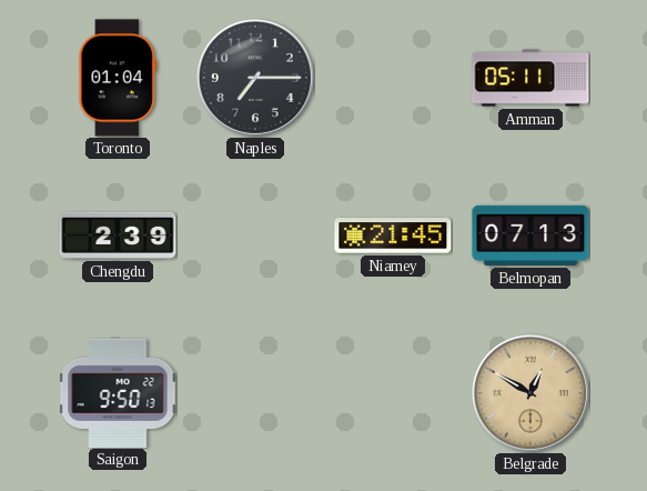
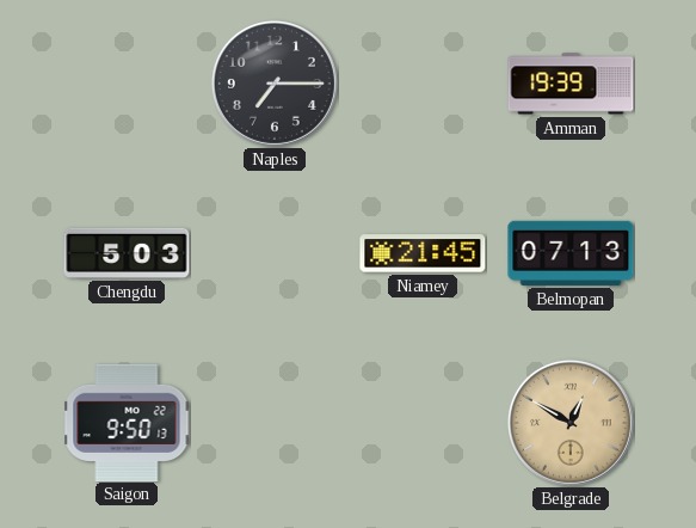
Toronto: 01:04 -> none (118, 78)
Amman: 05:11 -> 19:39 (571, 84)
Chengdu: 2:39 -> 5:03 (127, 253)
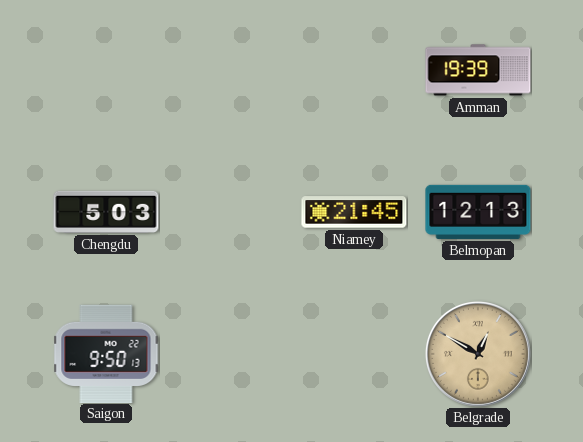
Naples: 7:15 -> none (275, 84)
Belmopan: 07:13 -> 12:13 (478, 212)
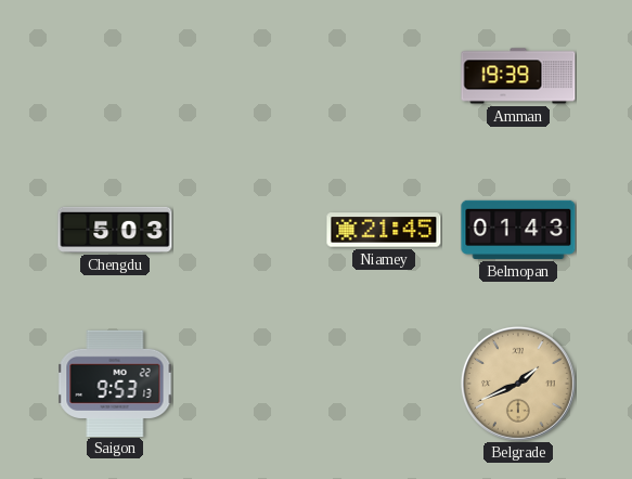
Belmopan: 12:13 -> 01:43 (518, 230)
Saigon: 9:50 -> 9:53 (115, 383)
Belgrade: 12:50 -> 1:41 (518, 384)
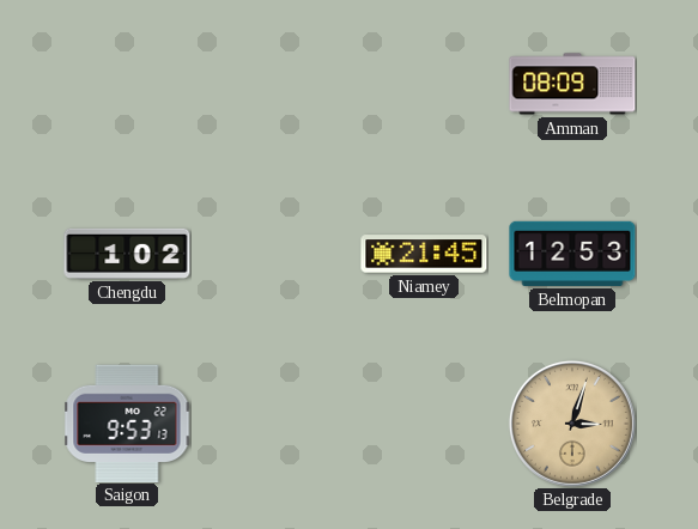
Amman: 19:39 -> 08:09 (572, 84)
Chengdu: 5:03 -> 1:02 (127, 254)
Belmopan: 01:43 -> 12:53 (572, 254)
Belgrade: 1:41 -> 3:03 (572, 424)
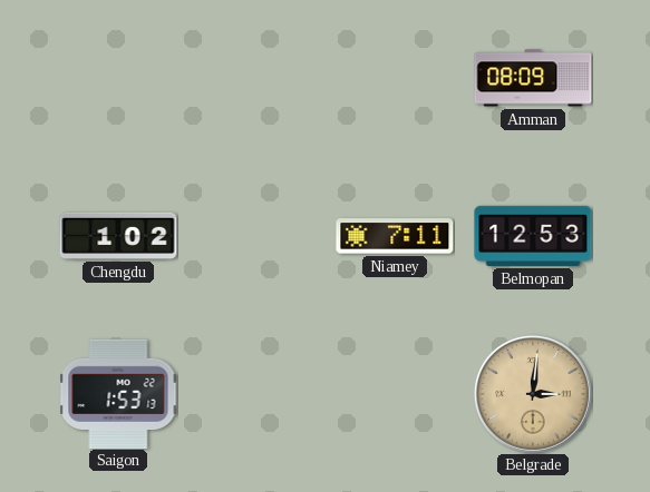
Niamey: 21:45 -> 7:11 (395, 236)
Saigon: 9:53 -> 1:53 (118, 393)
Belgrade: 3:03 -> 3:01 (533, 394)
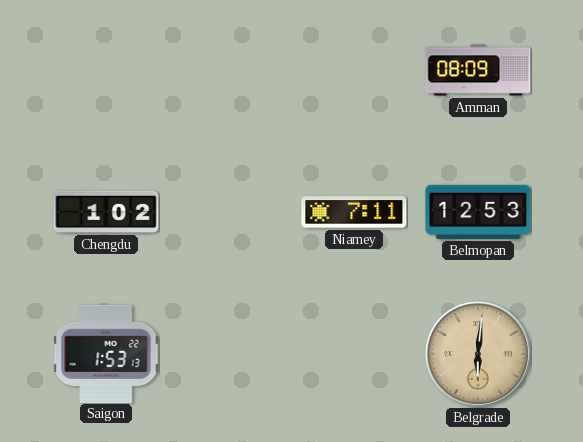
Belgrade: 3:01 -> 6:01 (478, 354)
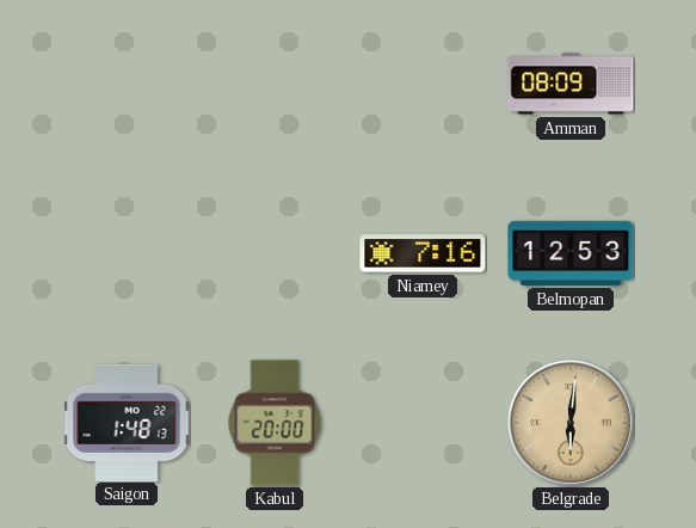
Chengdu: 1:02 -> none (106, 212)
Niamey: 7:11 -> 7:16 (423, 253)
Saigon: 1:53 -> 1:48 (127, 422)
Kabul: none -> 20:00 (275, 423)
